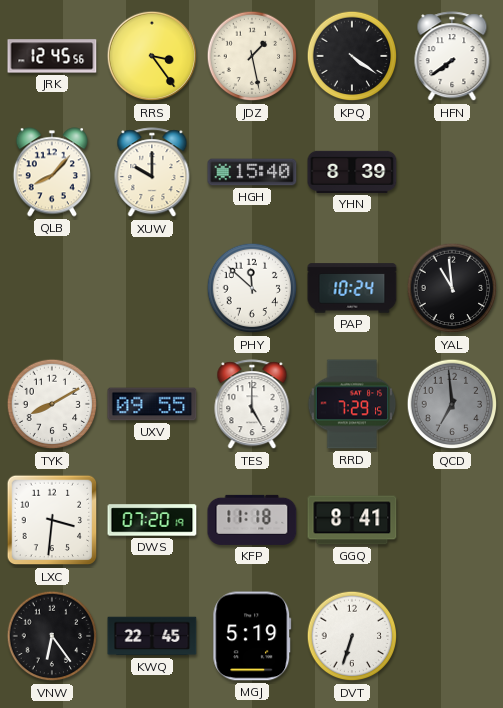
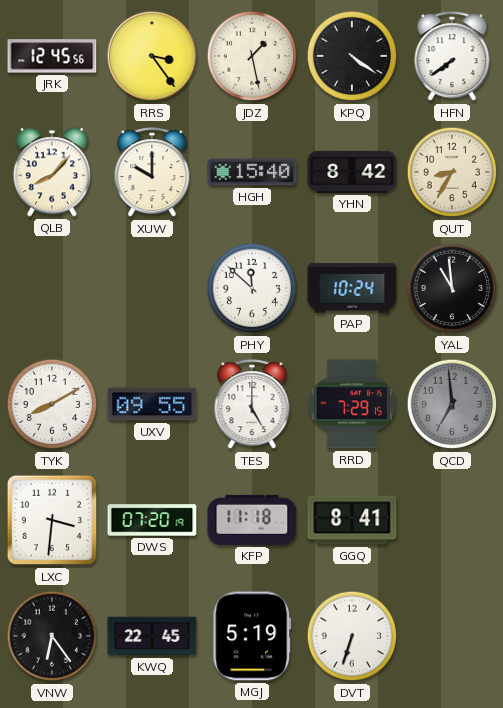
YHN: 8:39 -> 8:42 (352, 172)
QUT: none -> 8:35 (452, 172)
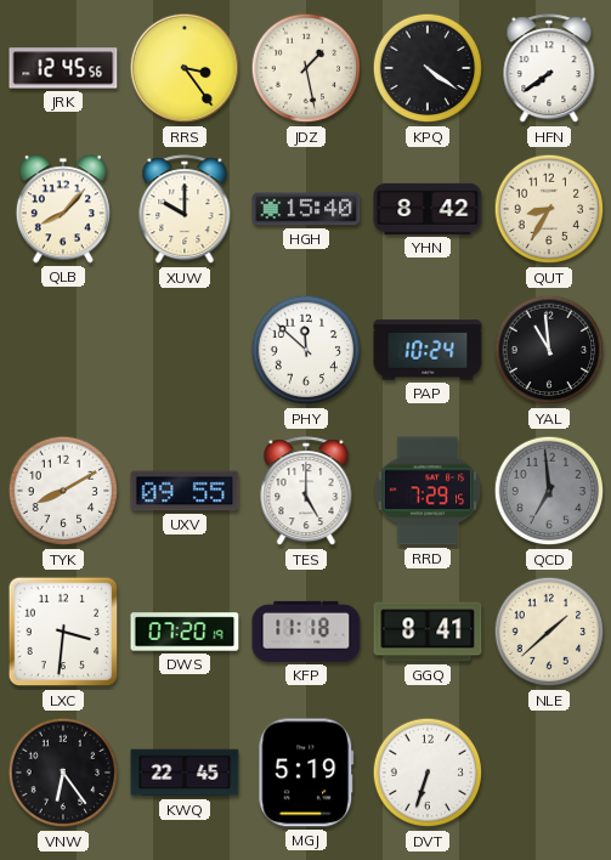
NLE: none -> 1:38 (549, 632)
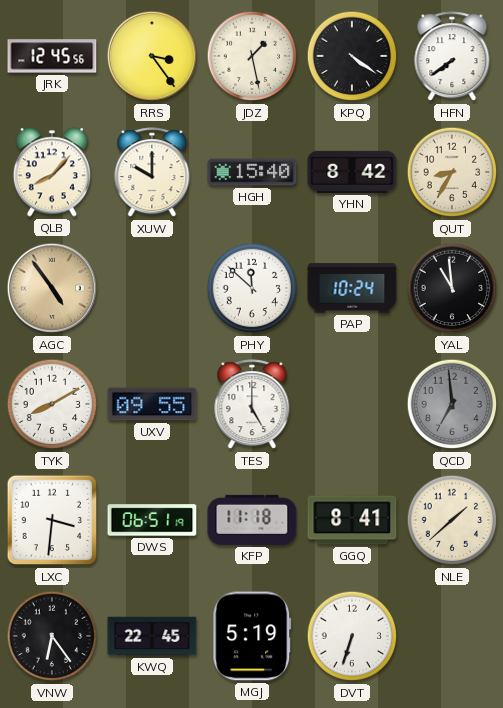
AGC: none -> 4:54 (52, 288)
RRD: 7:29 -> none (428, 491)
DWS: 07:20 -> 06:51 (152, 520)
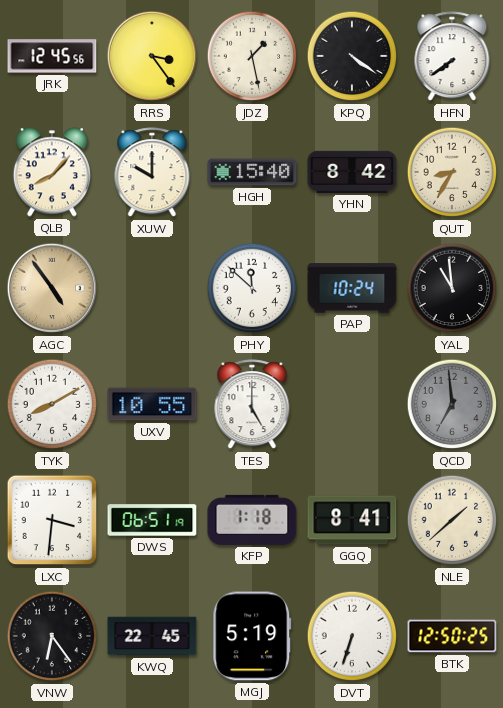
UXV: 09:55 -> 10:55 (152, 404)
KFP: 11:18 -> 1:18 (252, 520)
BTK: none -> 12:50 (452, 636)
